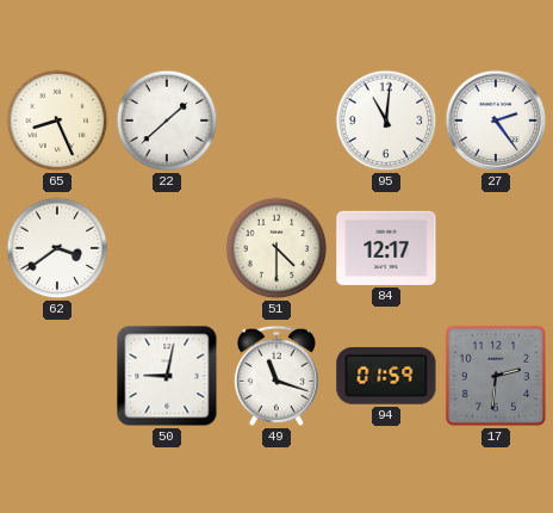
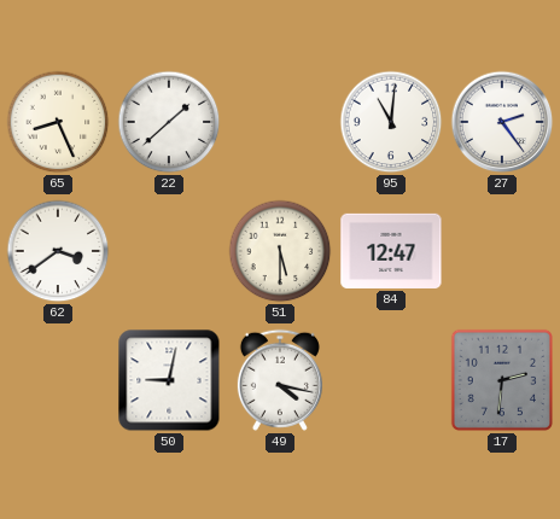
51: 4:30 -> 5:30 (280, 251)
84: 12:17 -> 12:47 (391, 251)
49: 11:18 -> 4:17 (280, 380)
94: 01:59 -> none (386, 377)
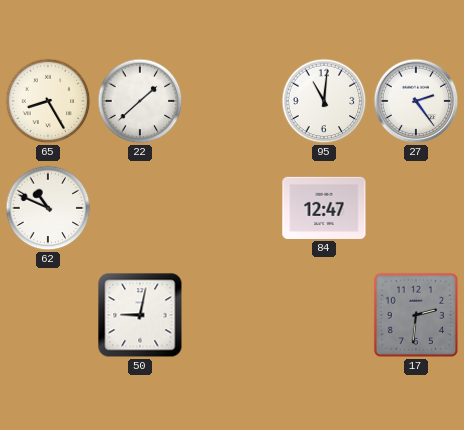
65: 8:26 -> 8:25 (48, 101)
62: 3:39 -> 10:49 (48, 208)
51: 5:30 -> none (280, 251)
49: 4:17 -> none (280, 380)
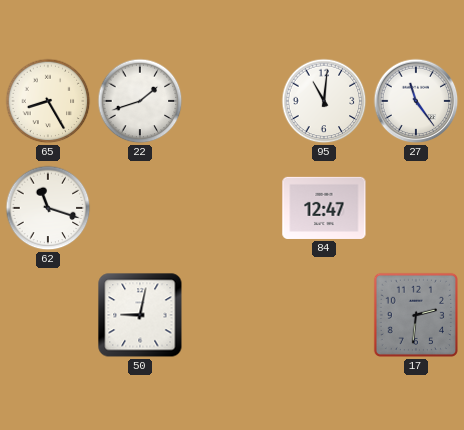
22: 1:38 -> 1:42 (140, 101)
27: 2:24 -> 11:24 (416, 101)
62: 10:49 -> 11:18 (48, 208)
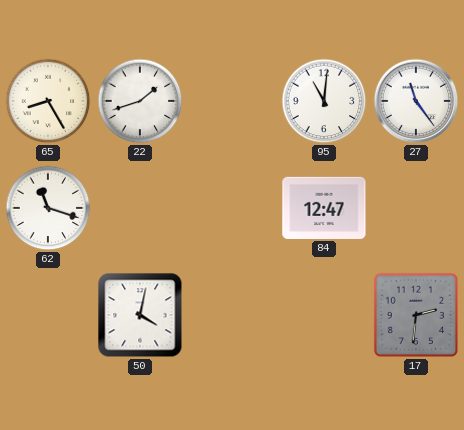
50: 9:02 -> 4:02 (140, 315)
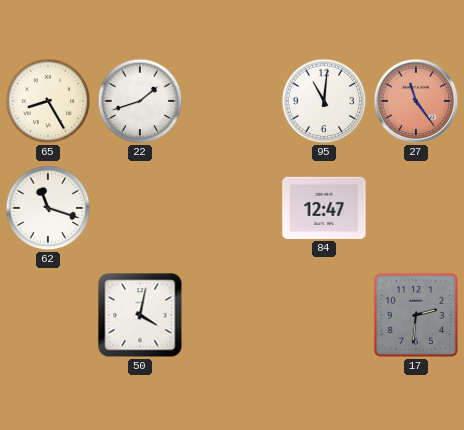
27 dial: white -> salmon (416, 101)
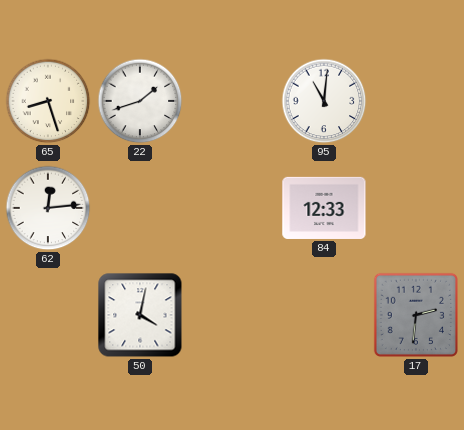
65: 8:25 -> 8:27 (48, 101)
27: 11:24 -> none (416, 101)
62: 11:18 -> 12:14 (48, 208)
84: 12:47 -> 12:33 (324, 208)
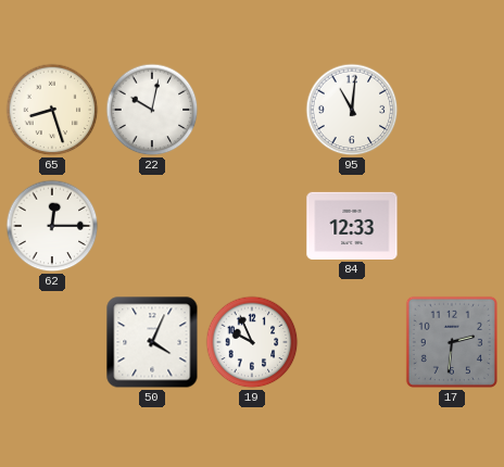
22: 1:42 -> 10:02 (152, 110)
62: 12:14 -> 12:15 (52, 226)
50: 4:02 -> 4:04 (152, 342)
19: none -> 9:56 (252, 342)
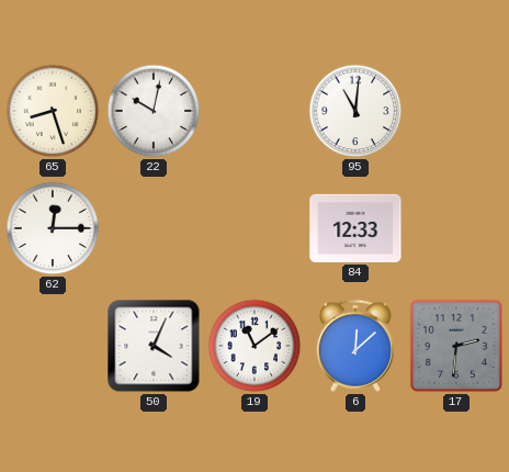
19: 9:56 -> 11:09 (255, 346)
6: none -> 12:08 (355, 346)
